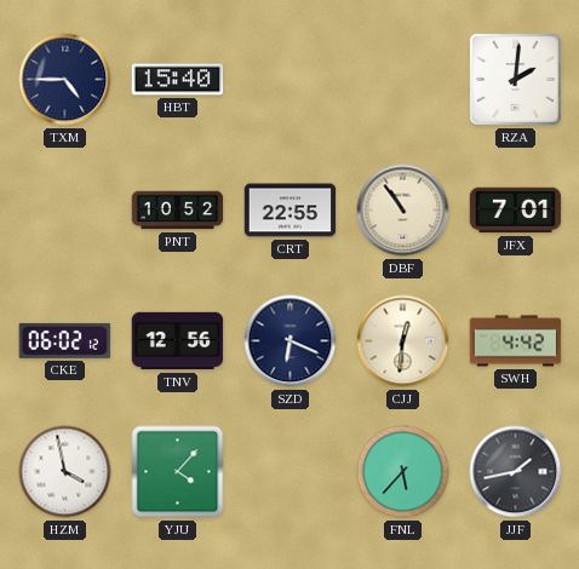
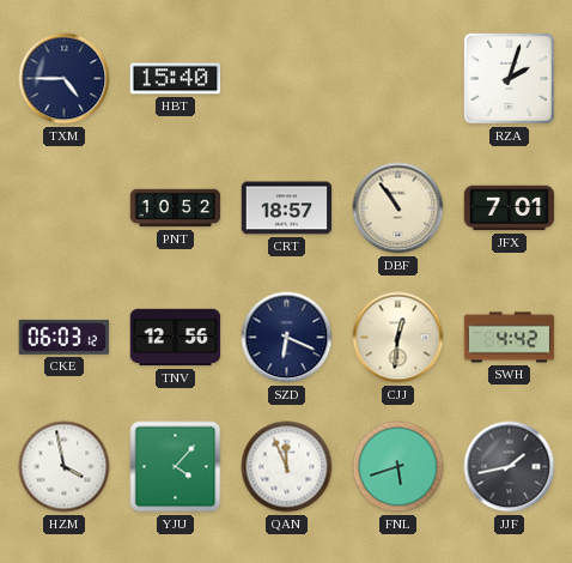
RZA: 2:01 -> 2:03 (509, 78)
CRT: 22:55 -> 18:57 (287, 208)
CKE: 06:02 -> 06:03 (65, 337)
QAN: none -> 11:56 (287, 467)
FNL: 5:37 -> 5:42 (398, 467)
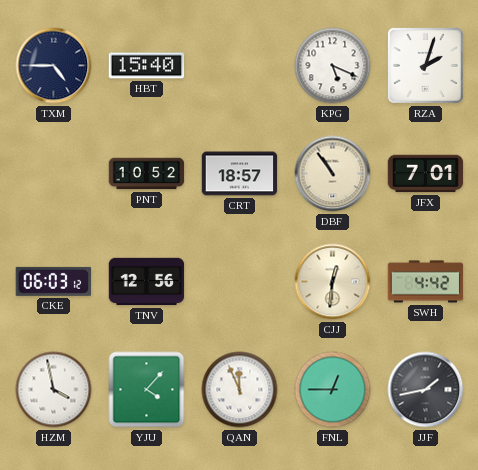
KPG: none -> 5:19 (333, 66)
SZD: 6:19 -> none (287, 338)
FNL: 5:42 -> 12:45 (333, 390)
